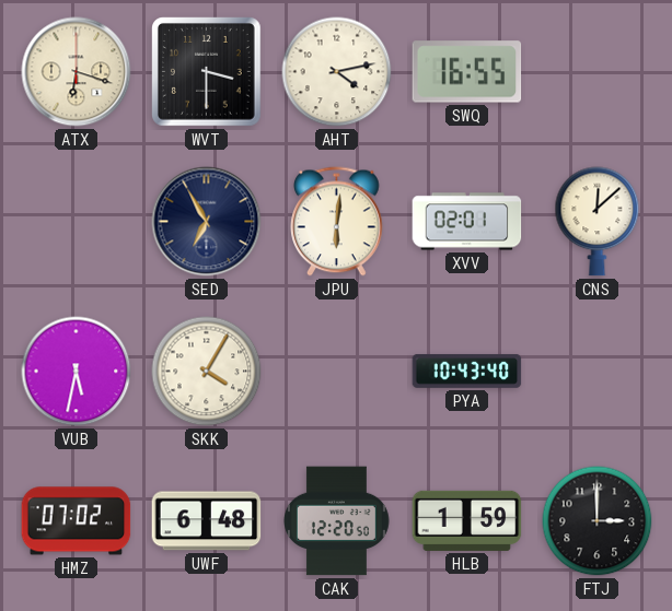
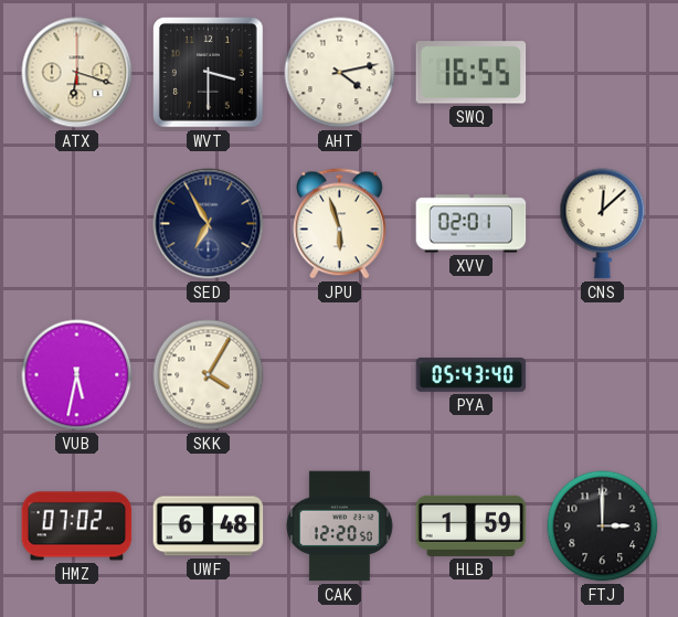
JPU: 6:01 -> 5:57 (340, 224)
PYA: 10:43 -> 05:43 (472, 374)
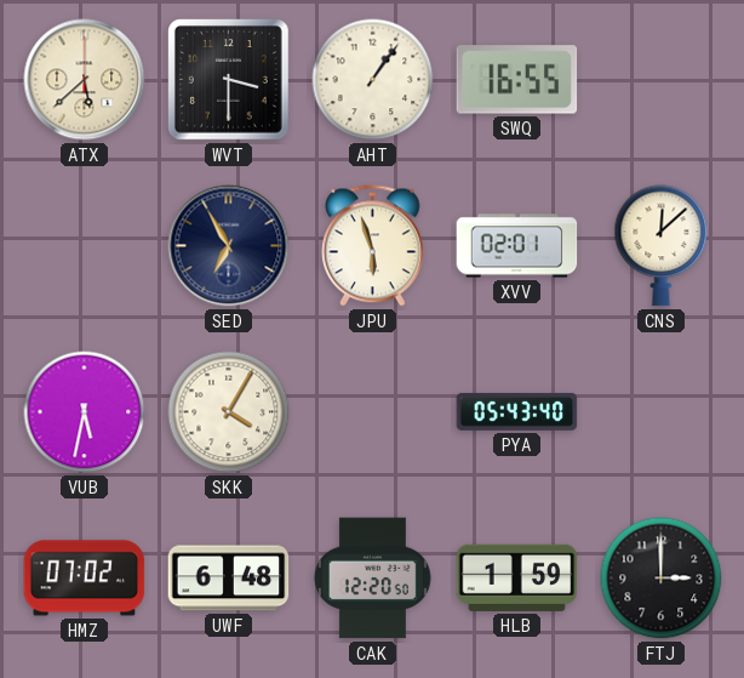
ATX: 6:18 -> 5:38 (85, 80)
AHT: 4:13 -> 1:06 (373, 80)
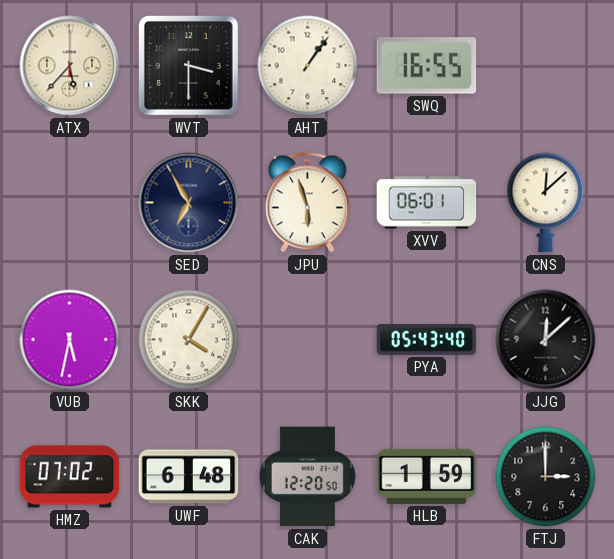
ATX: 5:38 -> 5:37 (70, 66)
XVV: 02:01 -> 06:01 (427, 203)
JJG: none -> 12:08 (546, 340)
